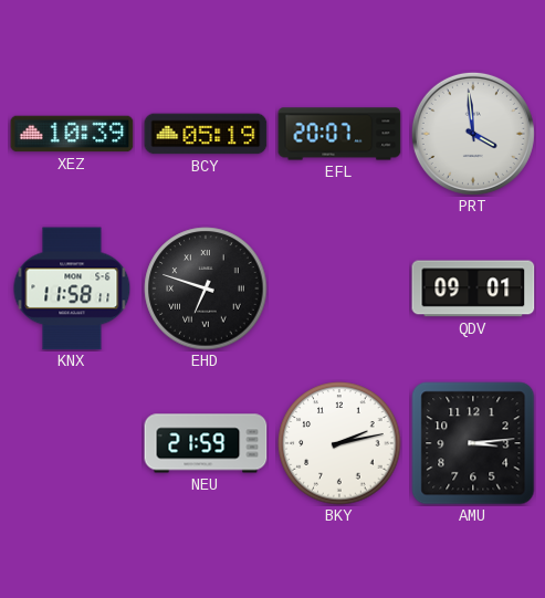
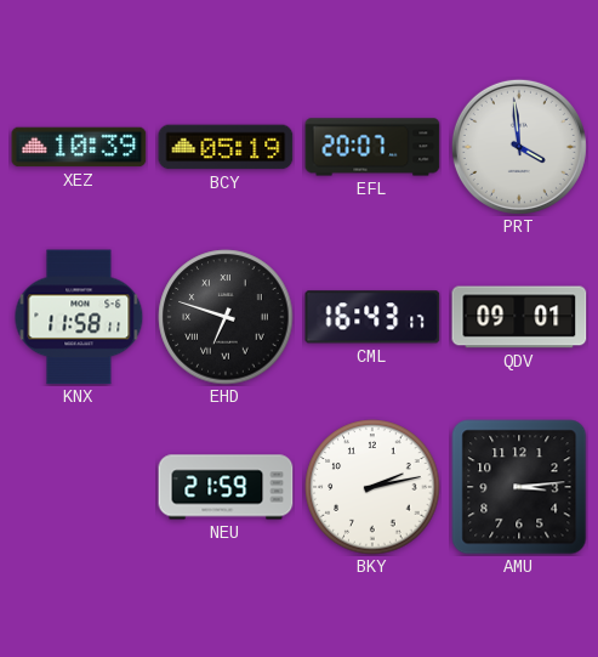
CML: none -> 16:43 (372, 317)
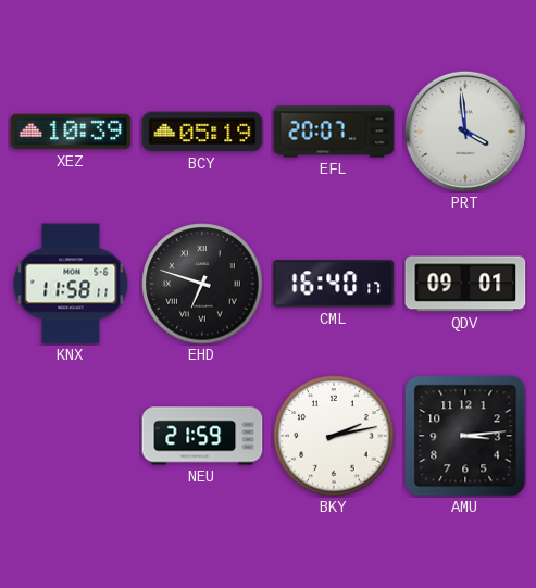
CML: 16:43 -> 16:40 (334, 284)
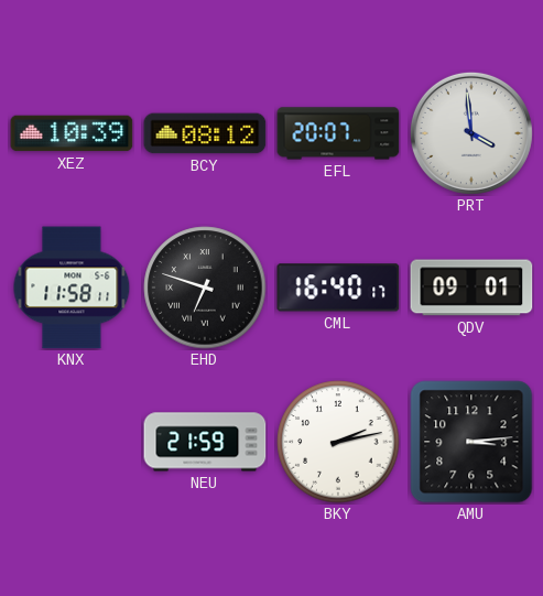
BCY: 05:19 -> 08:12 (205, 133)
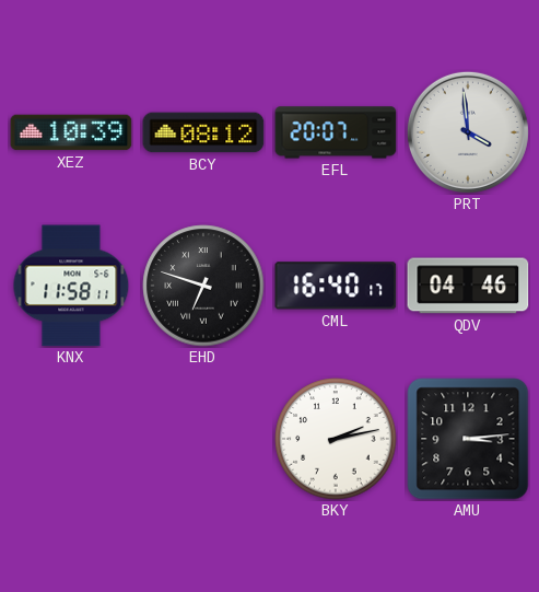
QDV: 09:01 -> 04:46 (468, 286)
NEU: 21:59 -> none (205, 442)
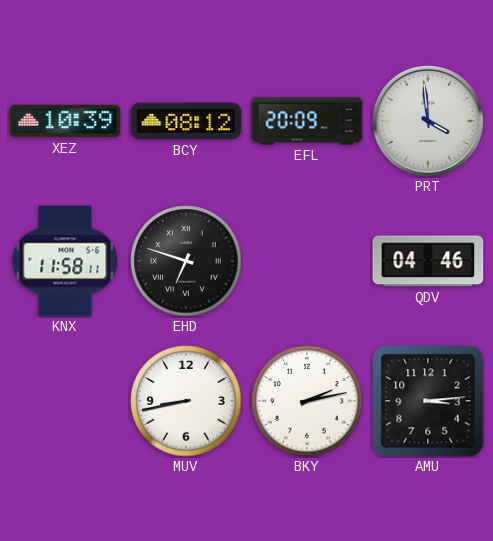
EFL: 20:07 -> 20:09 (307, 121)
CML: 16:40 -> none (336, 286)
MUV: none -> 8:43 (186, 401)
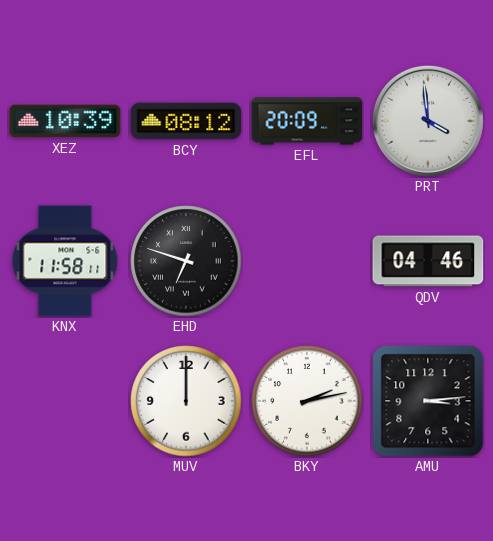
MUV: 8:43 -> 12:00 (186, 401)
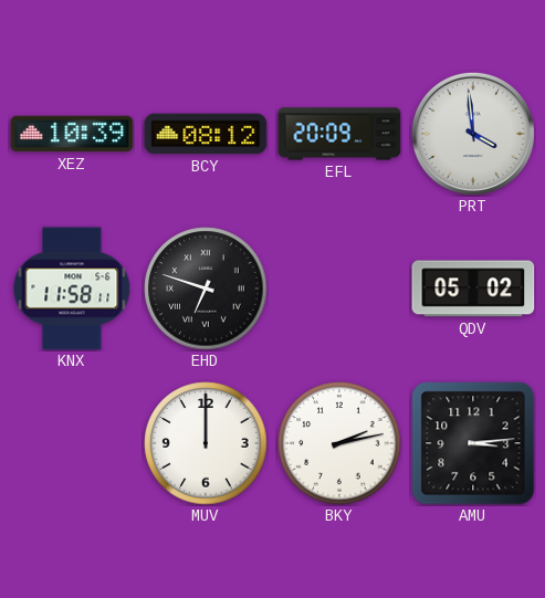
QDV: 04:46 -> 05:02 (473, 288)
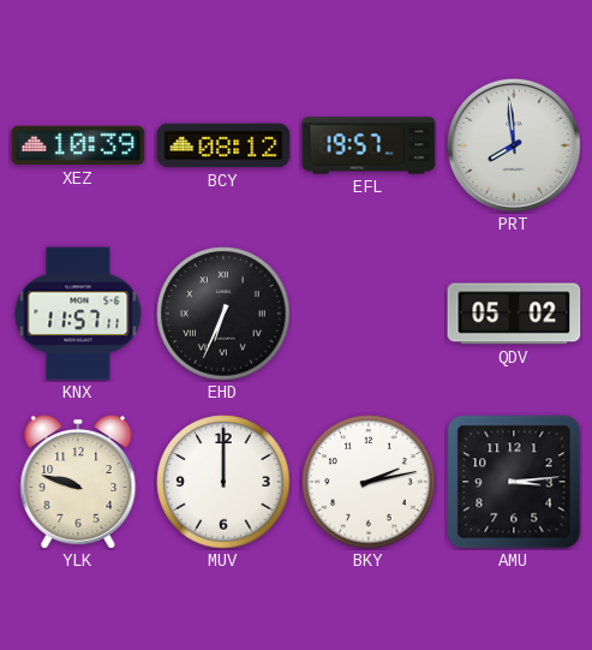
EFL: 20:09 -> 19:57 (369, 145)
PRT: 3:59 -> 7:59 (514, 145)
KNX: 11:58 -> 11:57 (78, 314)
EHD: 6:48 -> 6:34 (223, 314)
YLK: none -> 9:48 (78, 482)
